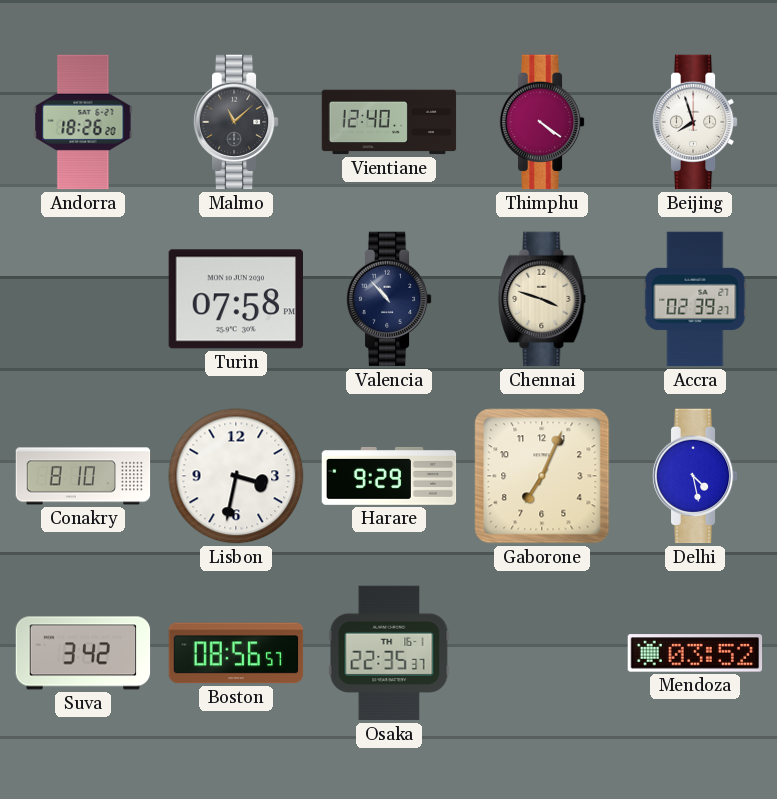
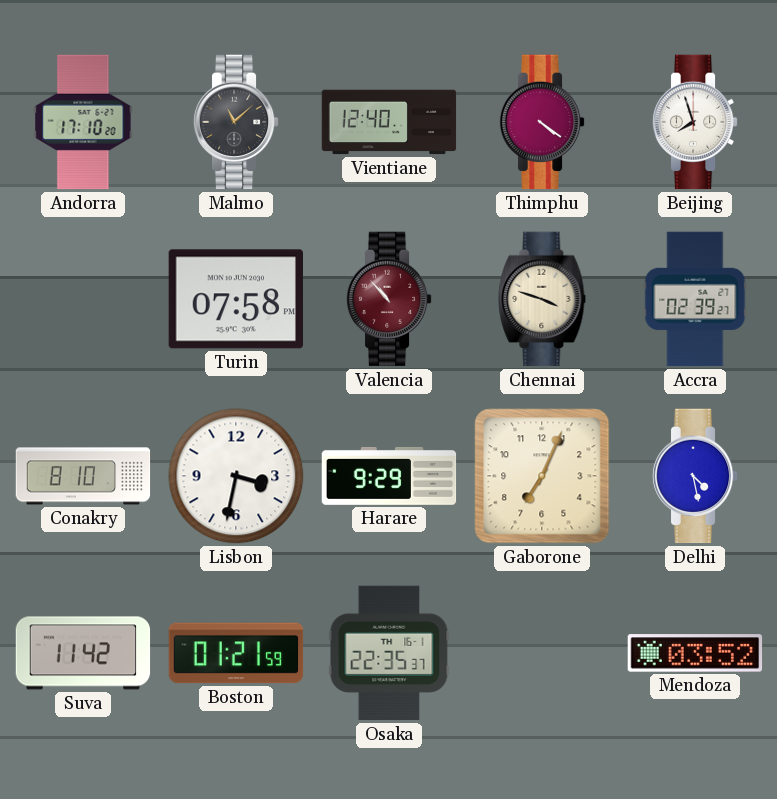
Andorra: 18:26 -> 17:10 (83, 122)
Valencia dial: navy -> burgundy (389, 299)
Suva: 3:42 -> 11:42 (83, 653)
Boston: 08:56 -> 01:21 (236, 653)
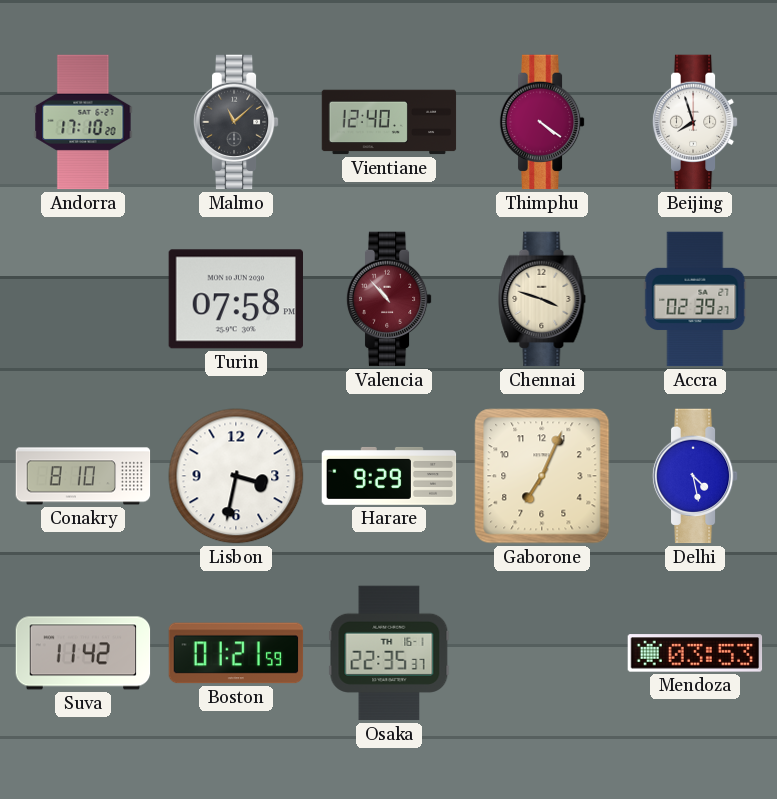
Mendoza: 03:52 -> 03:53 (695, 653)
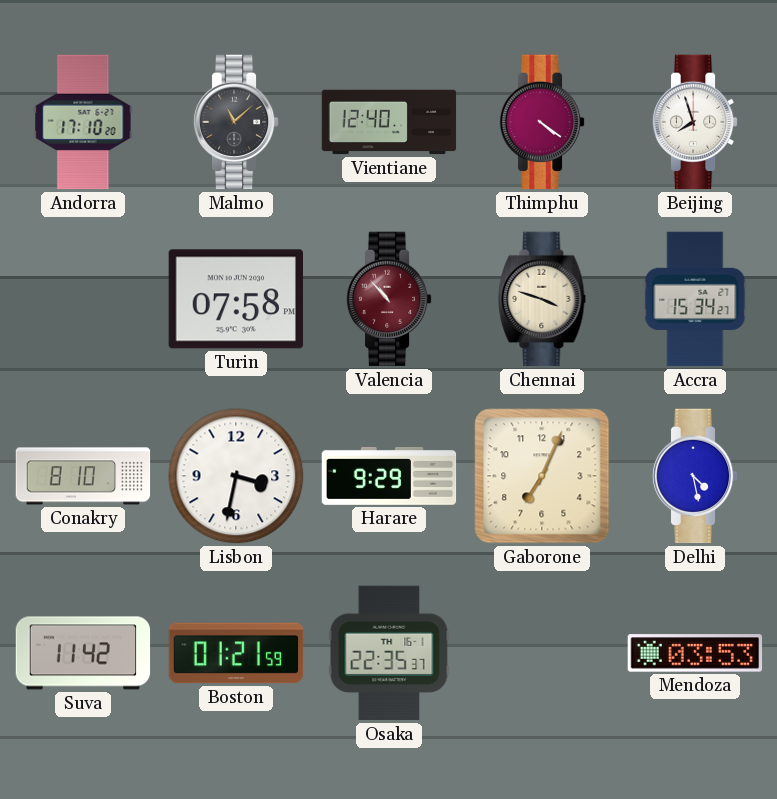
Accra: 02:39 -> 15:34 (695, 299)
